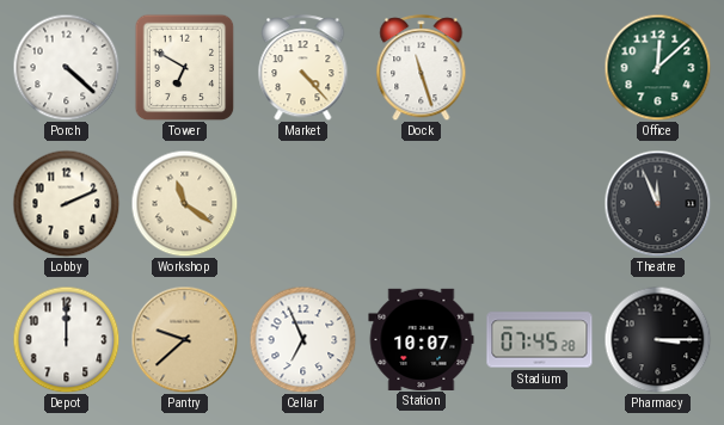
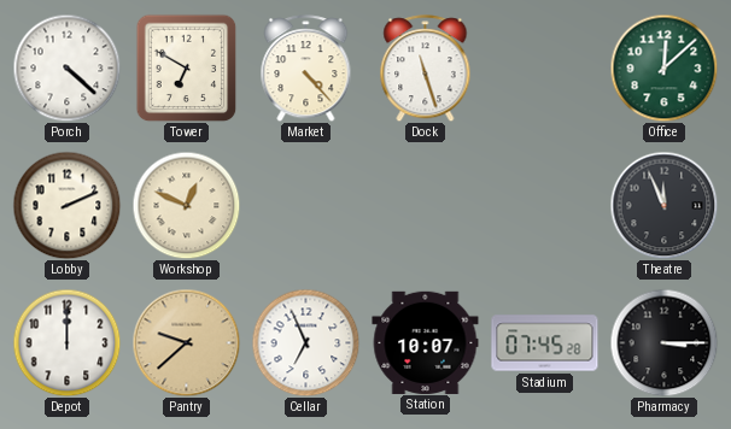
Workshop: 11:21 -> 12:49 (186, 205)
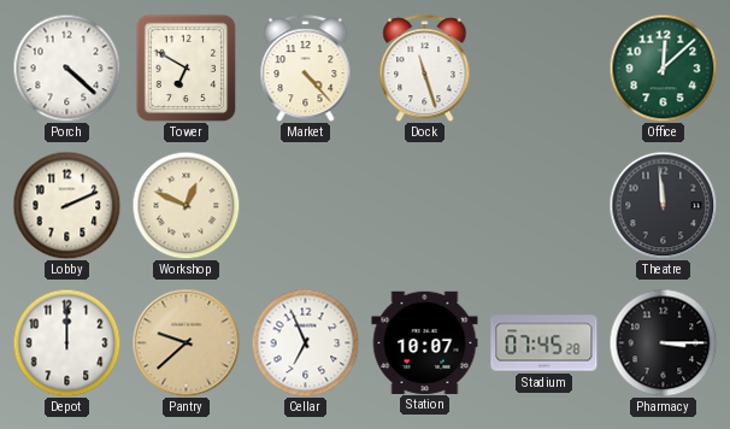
Theatre: 11:56 -> 11:59 (663, 205)
